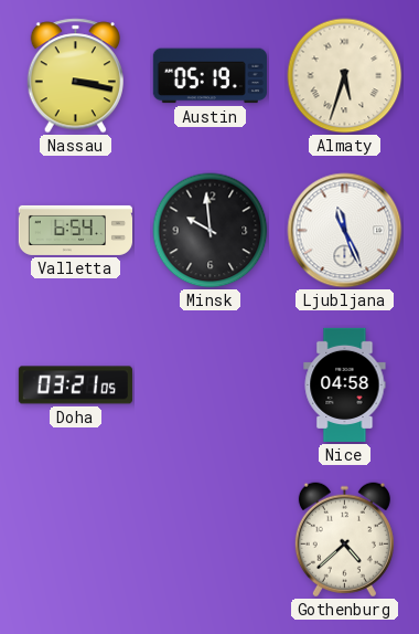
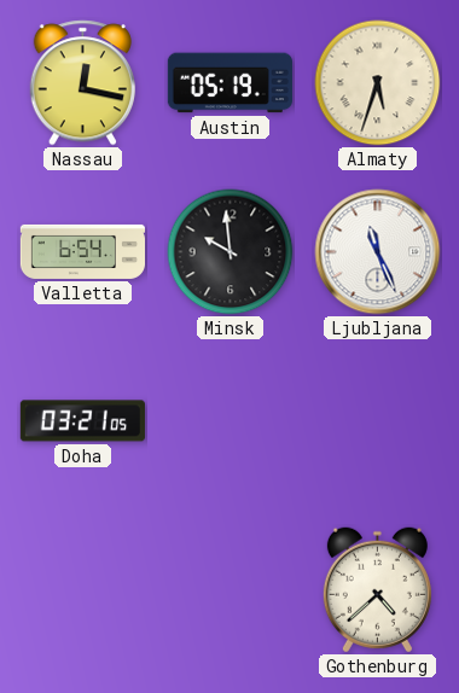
Nassau: 3:17 -> 12:17 (82, 83)
Nice: 04:58 -> none (345, 384)
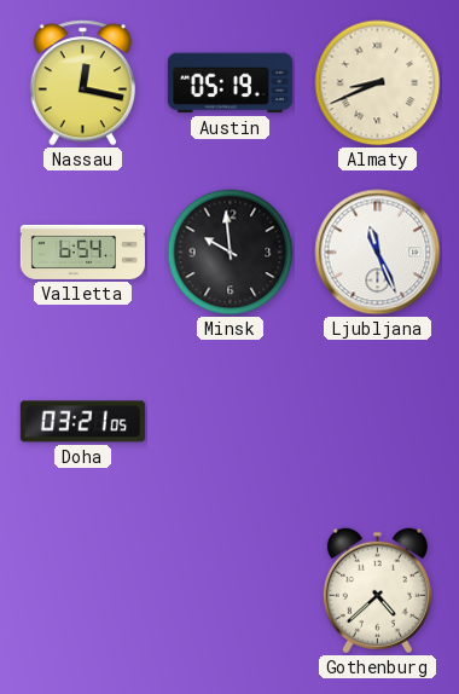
Almaty: 5:33 -> 8:41 (378, 83)
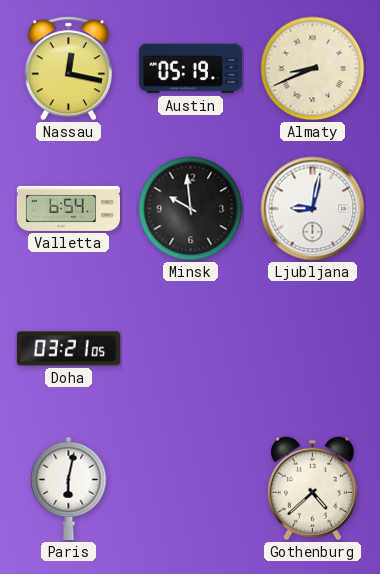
Ljubljana: 11:26 -> 9:02 (313, 209)
Paris: none -> 6:02 (69, 488)
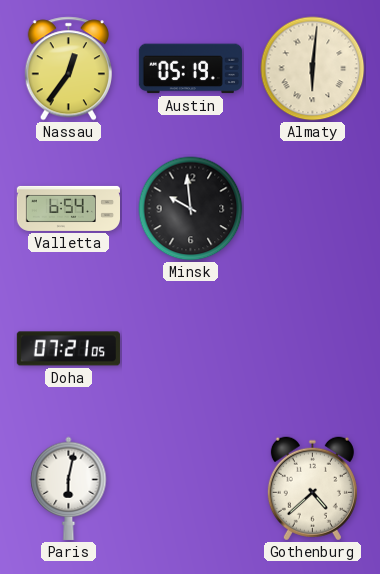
Nassau: 12:17 -> 12:36 (68, 69)
Almaty: 8:41 -> 6:01 (313, 69)
Ljubljana: 9:02 -> none (313, 209)
Doha: 03:21 -> 07:21 (68, 349)
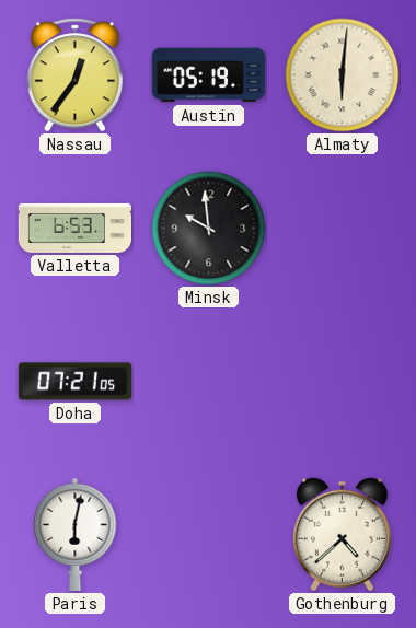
Valletta: 6:54 -> 6:53 (74, 228)
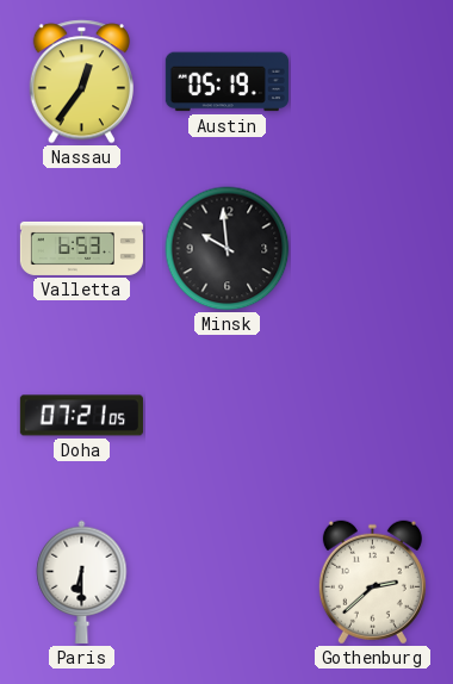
Almaty: 6:01 -> none (343, 75)
Paris: 6:02 -> 6:30 (82, 582)
Gothenburg: 4:38 -> 2:38 (372, 583)
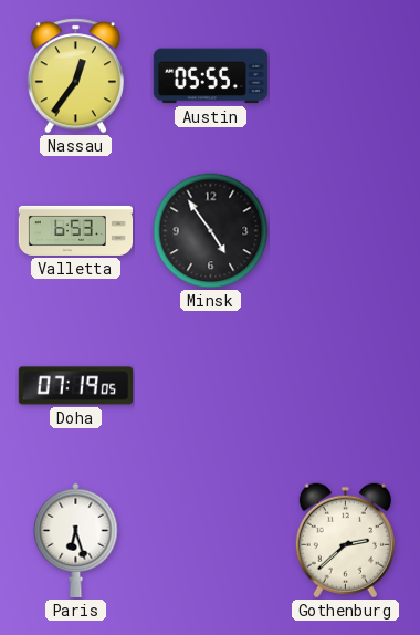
Austin: 05:19 -> 05:55 (210, 76)
Minsk: 9:59 -> 4:54 (211, 231)
Doha: 07:21 -> 07:19 (75, 386)
Paris: 6:30 -> 6:27 (76, 540)
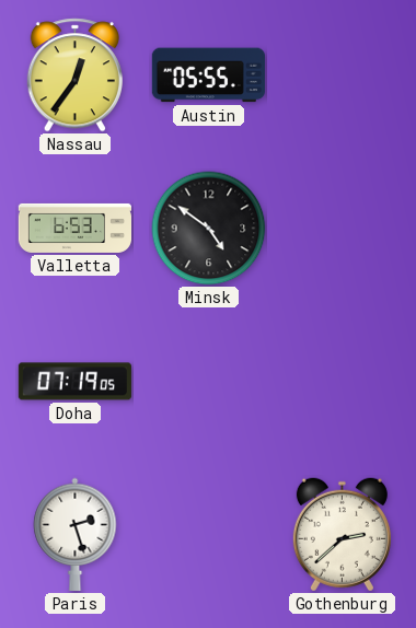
Minsk: 4:54 -> 4:51 (209, 229)
Paris: 6:27 -> 2:27 (76, 534)
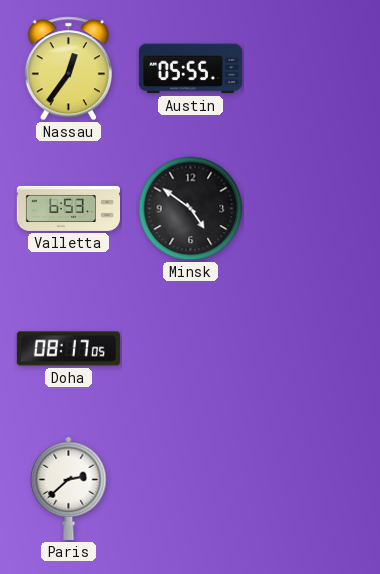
Doha: 07:19 -> 08:17 (68, 349)
Paris: 2:27 -> 2:38 (69, 488)
Gothenburg: 2:38 -> none (342, 535)
